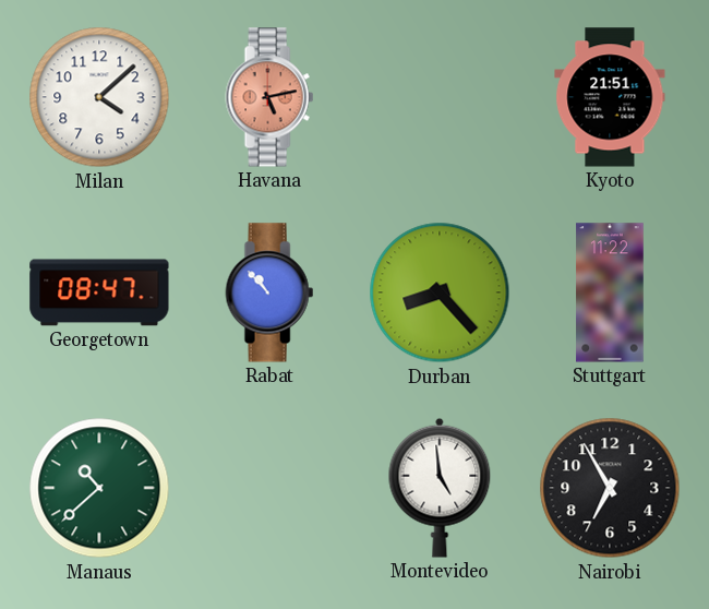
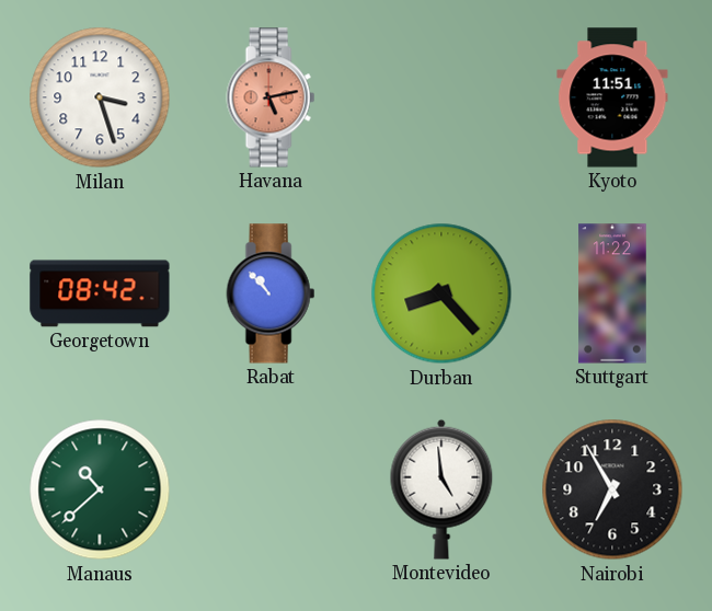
Milan: 4:08 -> 3:27 (100, 97)
Kyoto: 21:51 -> 11:51 (612, 97)
Georgetown: 08:47 -> 08:42 (100, 293)
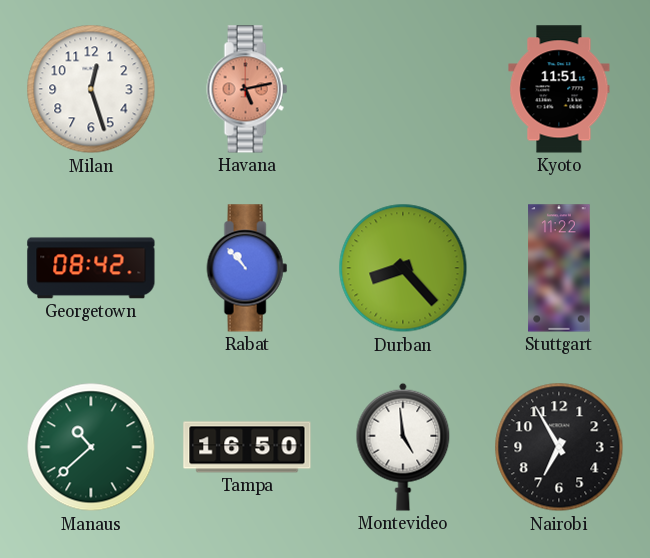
Milan: 3:27 -> 12:27 (91, 89)
Tampa: none -> 16:50 (247, 447)
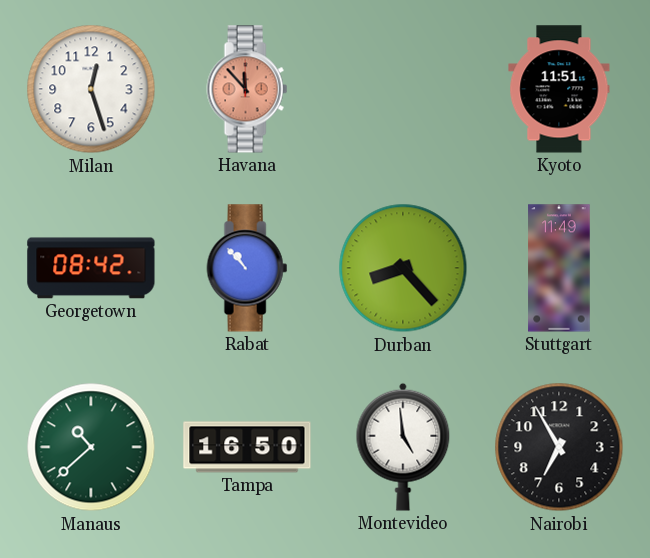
Havana: 5:13 -> 11:53 (247, 89)
Stuttgart: 11:22 -> 11:49 (559, 268)
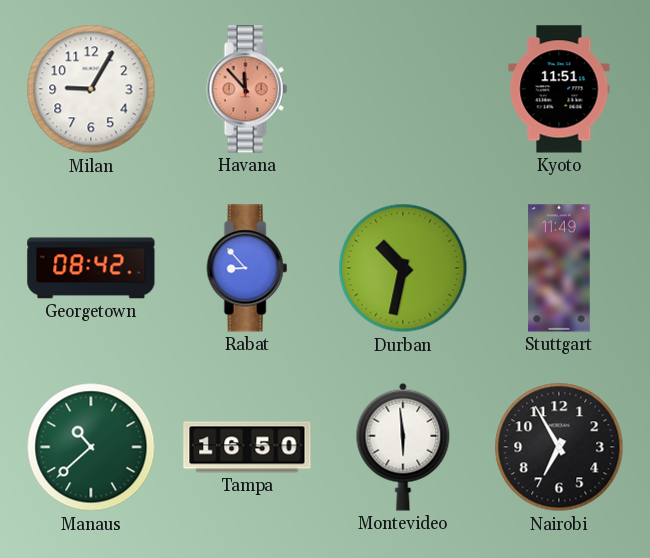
Milan: 12:27 -> 9:05 (91, 89)
Rabat: 10:53 -> 8:53 (247, 268)
Durban: 8:23 -> 10:32 (403, 268)
Montevideo: 4:59 -> 5:59 (403, 447)
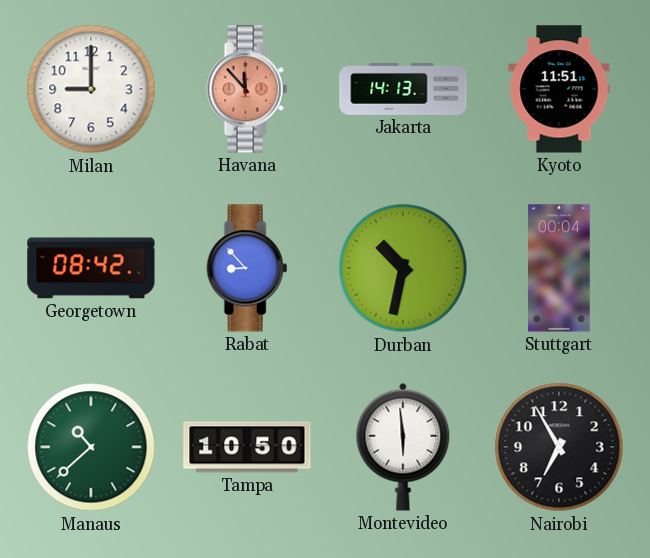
Milan: 9:05 -> 9:00 (91, 89)
Jakarta: none -> 14:13 (403, 89)
Stuttgart: 11:49 -> 00:04 (559, 268)
Tampa: 16:50 -> 10:50 (247, 447)
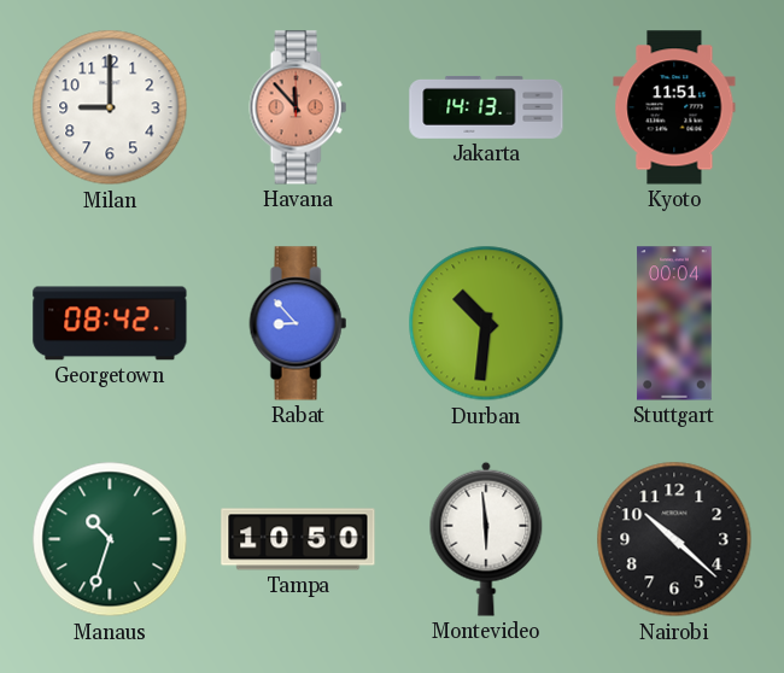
Durban: 10:32 -> 10:31 (486, 323)
Manaus: 10:38 -> 10:33 (110, 539)
Nairobi: 6:55 -> 10:22 (674, 539)
